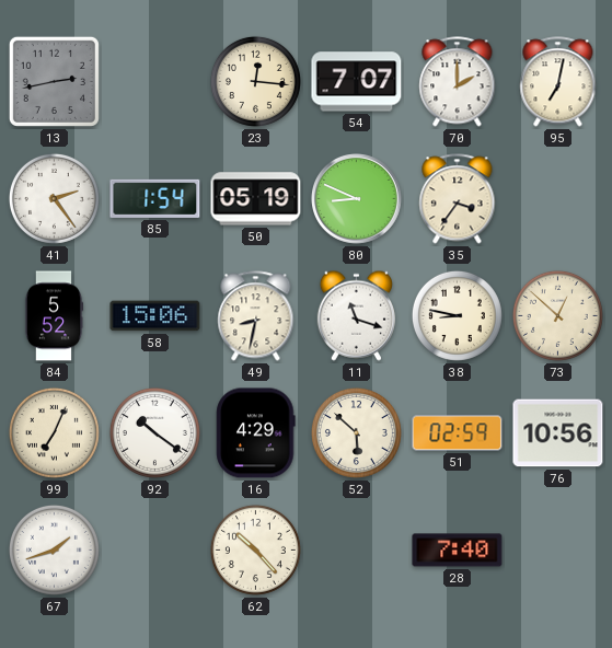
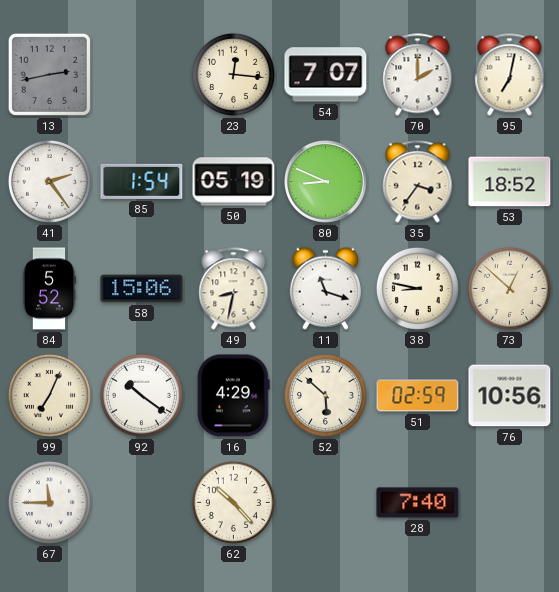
53: none -> 18:52 (510, 182)
67: 1:42 -> 11:45 (49, 502)
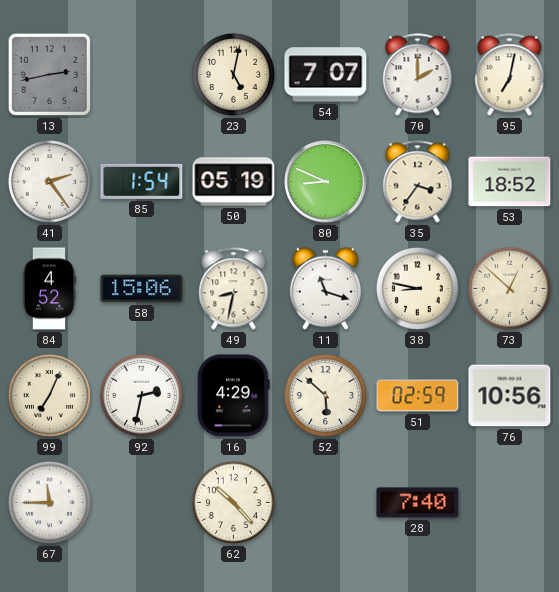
23: 12:16 -> 5:02 (233, 74)
84: 5:52 -> 4:52 (49, 289)
92: 10:21 -> 2:32 (141, 395)
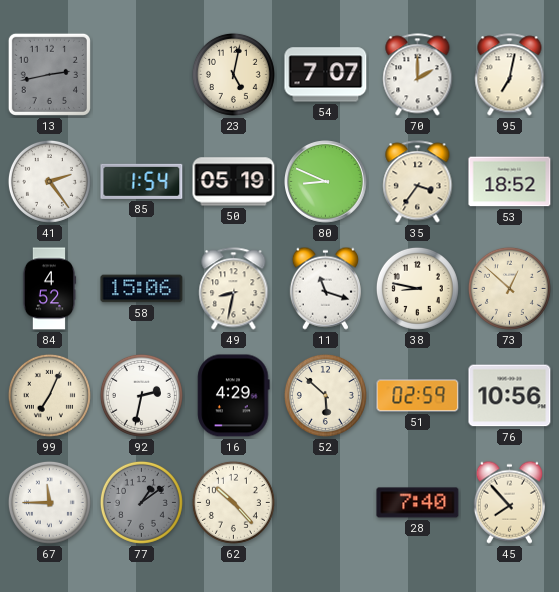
77: none -> 1:09 (141, 502)
45: none -> 7:53 (509, 502)
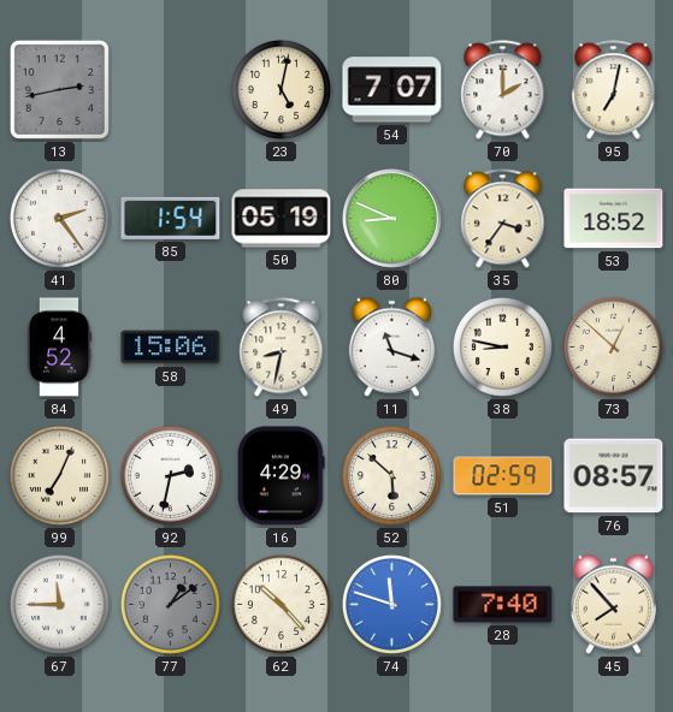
76: 10:56 -> 08:57 (614, 476)
74: none -> 11:48 (391, 604)
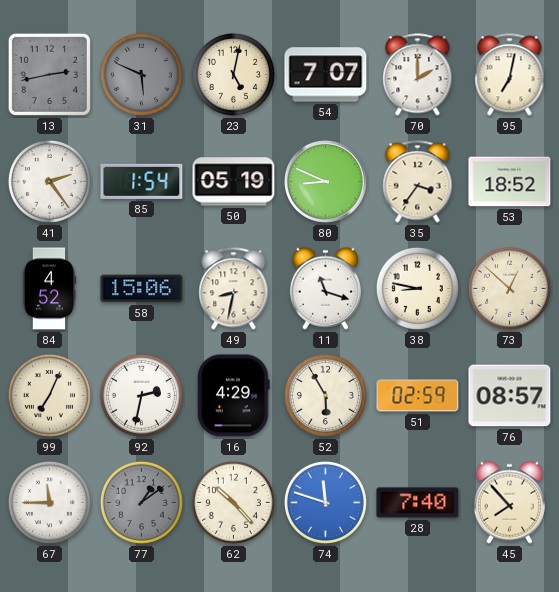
31: none -> 5:49 (141, 74)
52: 5:52 -> 5:55 (325, 395)
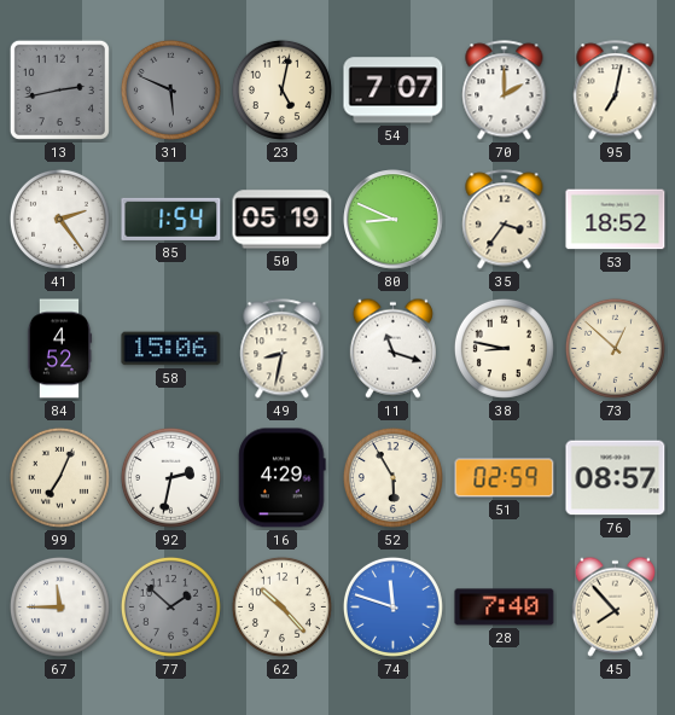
77: 1:09 -> 1:52 (170, 606)
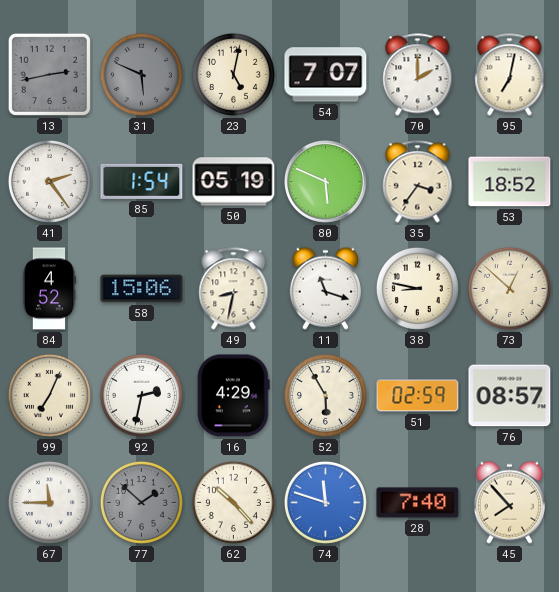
80: 8:49 -> 5:49 (326, 182)
